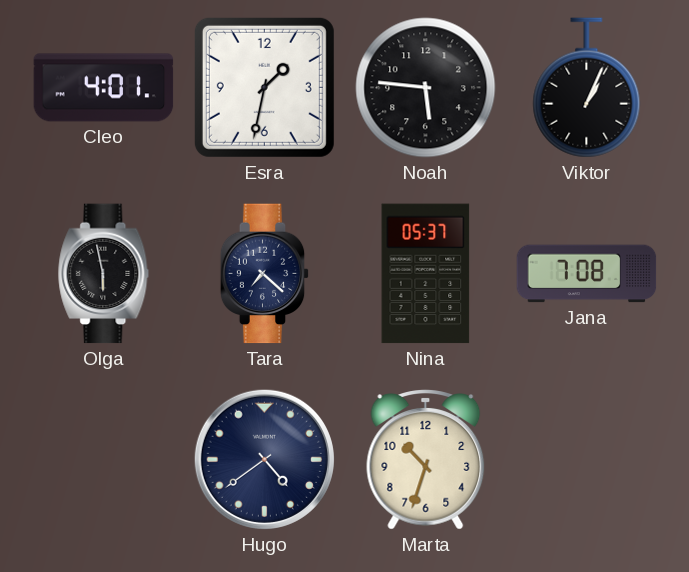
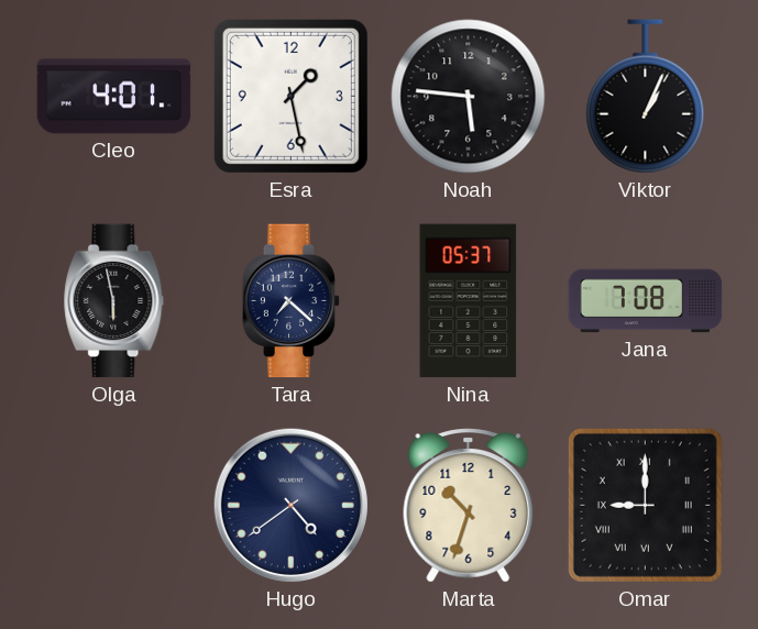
Esra: 1:32 -> 1:28 (290, 96)
Omar: none -> 9:00 (645, 505)
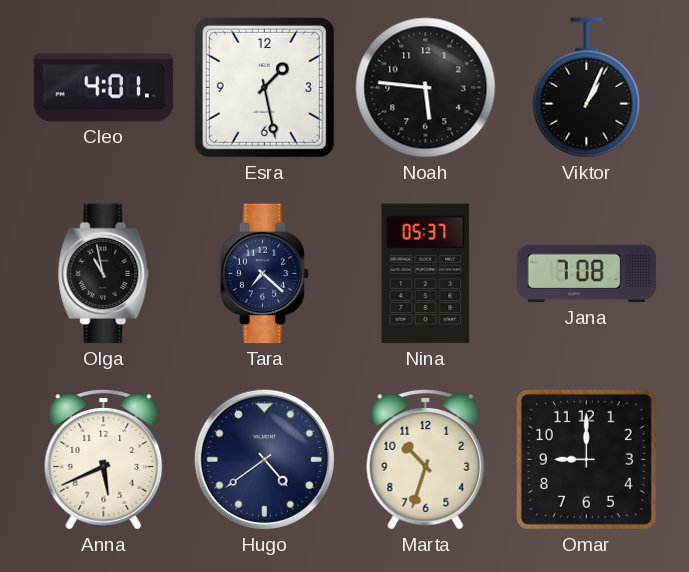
Olga: 5:58 -> 10:58 (104, 274)
Anna: none -> 5:41 (104, 460)
Omar numerals: Roman -> Arabic (586, 459)
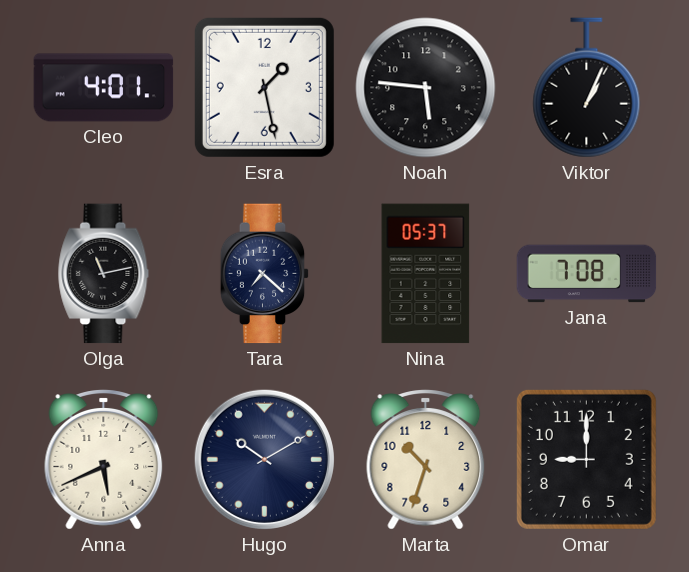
Olga: 10:58 -> 11:13 (104, 274)
Hugo: 4:39 -> 10:10 (264, 459)
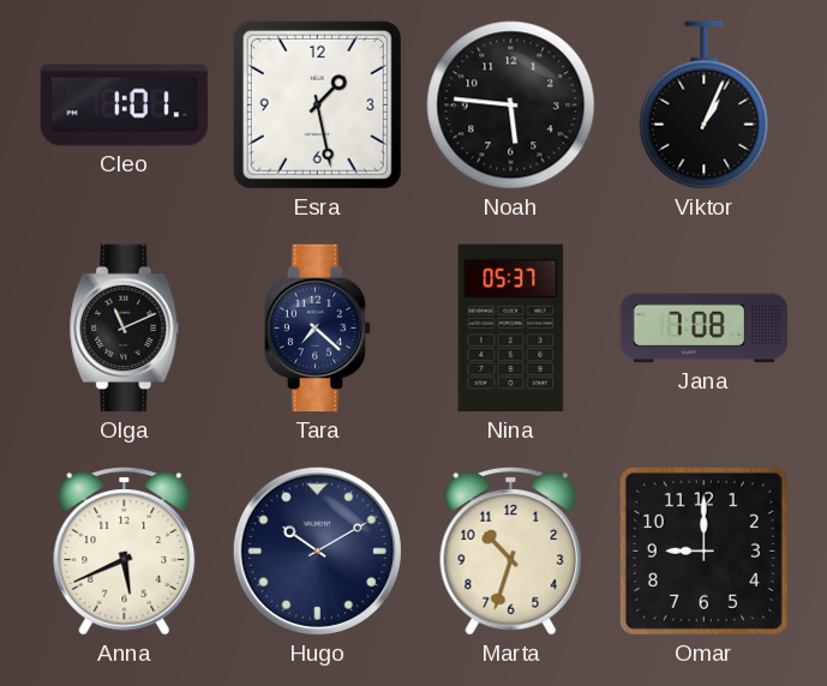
Cleo: 4:01 -> 1:01 (125, 106)
Olga: 11:13 -> 11:11 (125, 329)
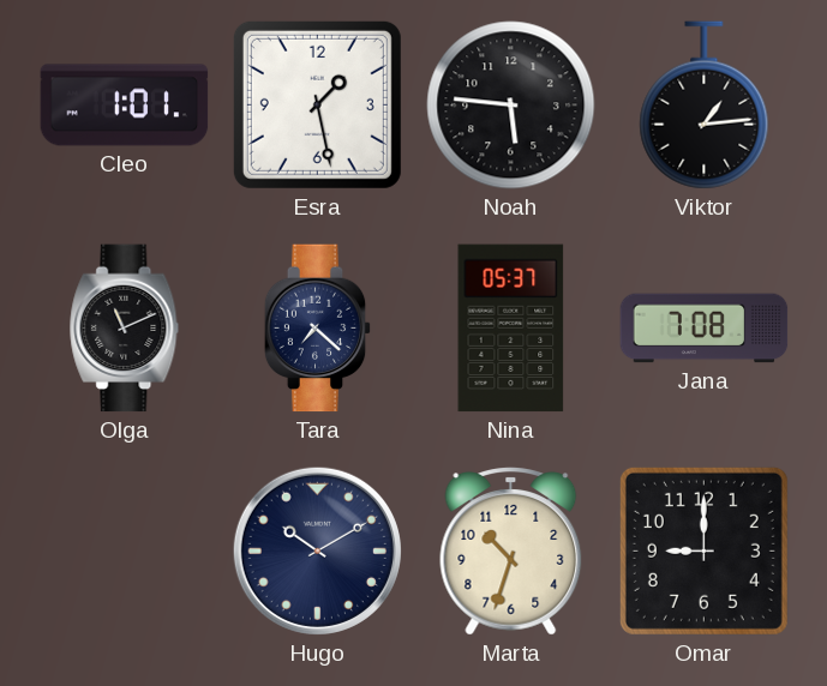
Viktor: 1:04 -> 1:14 (705, 106)
Anna: 5:41 -> none (125, 552)
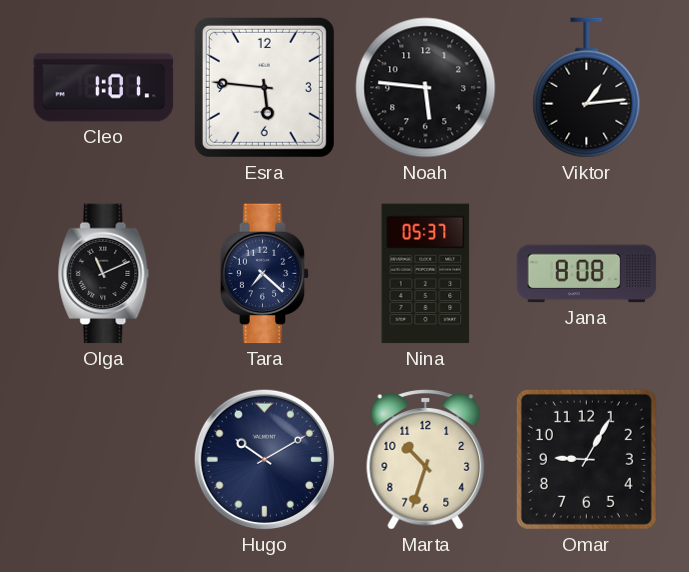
Esra: 1:28 -> 5:46 (264, 87)
Jana: 7:08 -> 8:08 (587, 274)
Omar: 9:00 -> 9:05 (586, 459)
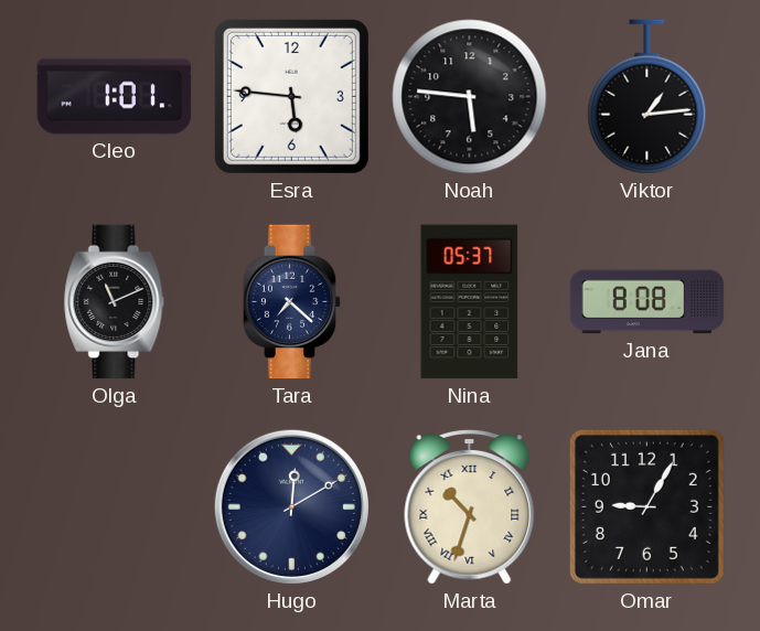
Hugo: 10:10 -> 12:10 (291, 506)
Marta numerals: Arabic -> Roman (470, 507)
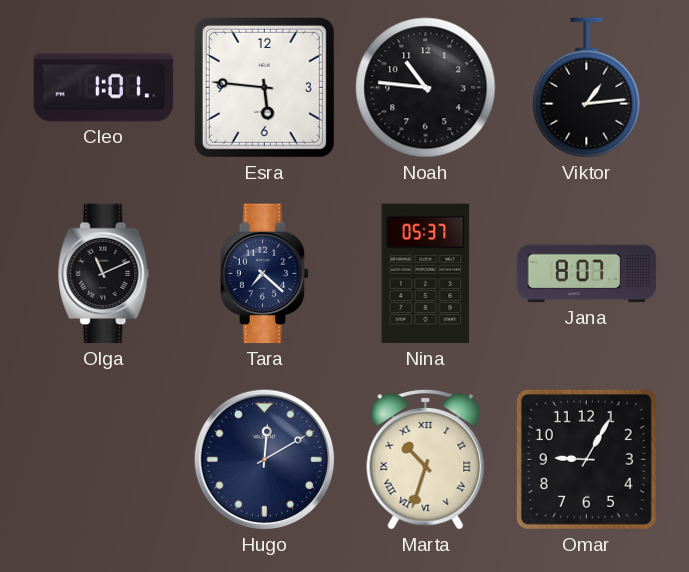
Noah: 5:46 -> 10:46 (426, 88)
Jana: 8:08 -> 8:07 (587, 274)
